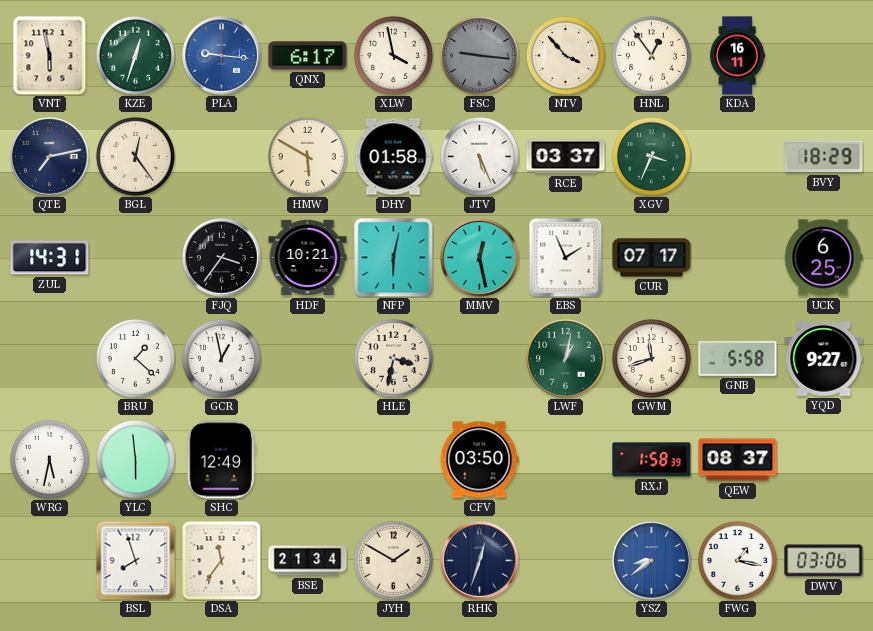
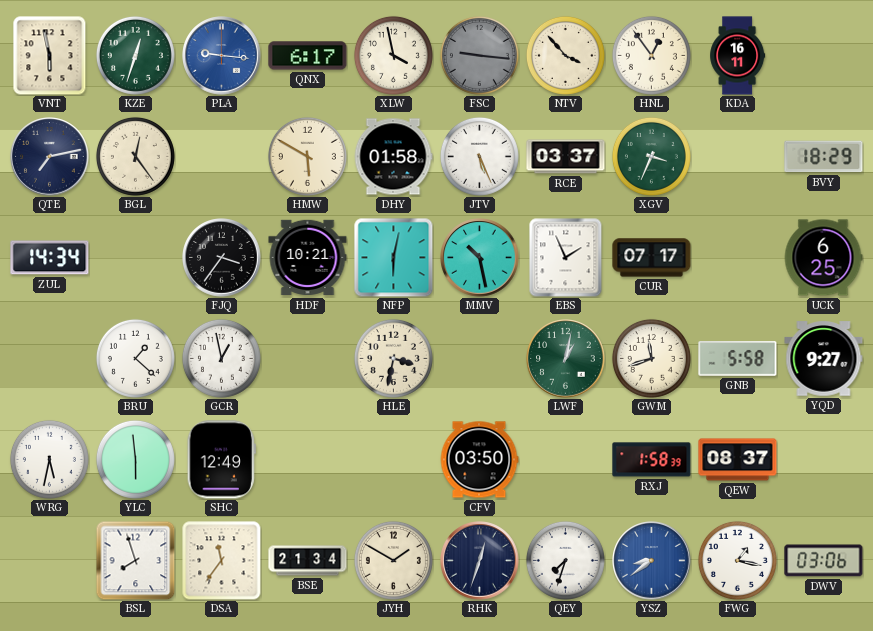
ZUL: 14:31 -> 14:34 (50, 258)
MMV: 12:28 -> 10:28 (480, 258)
QEY: none -> 7:33 (565, 560)
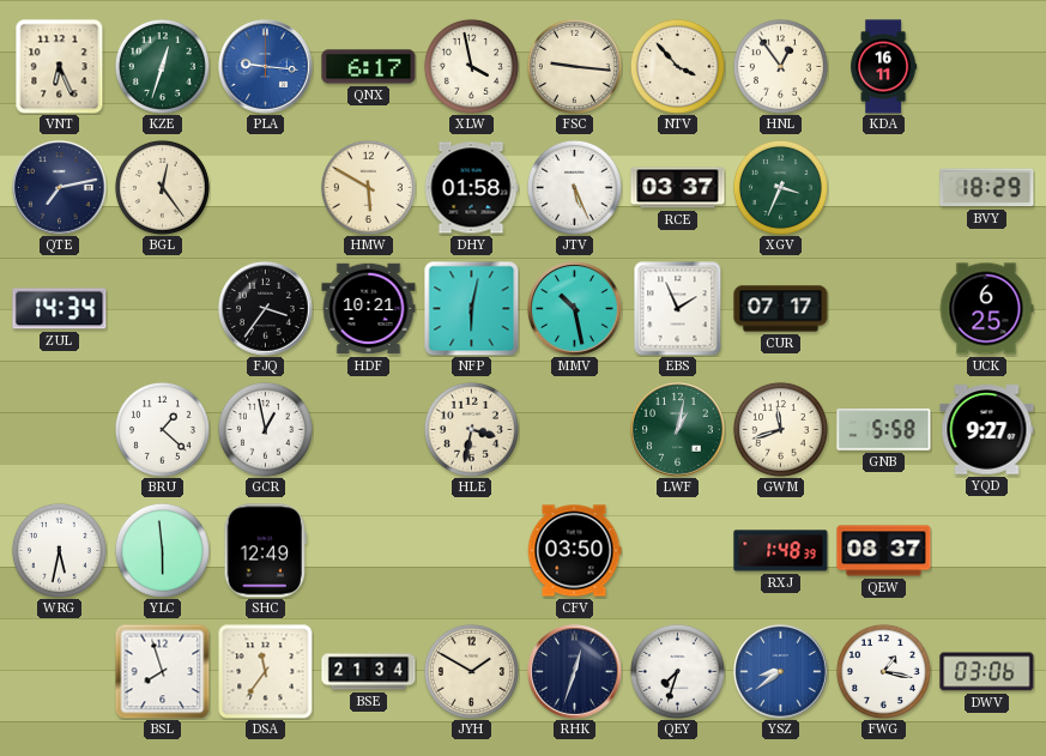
VNT: 5:58 -> 6:26 (60, 67)
FSC dial: grey -> cream (574, 66)
RXJ: 1:58 -> 1:48 (781, 551)
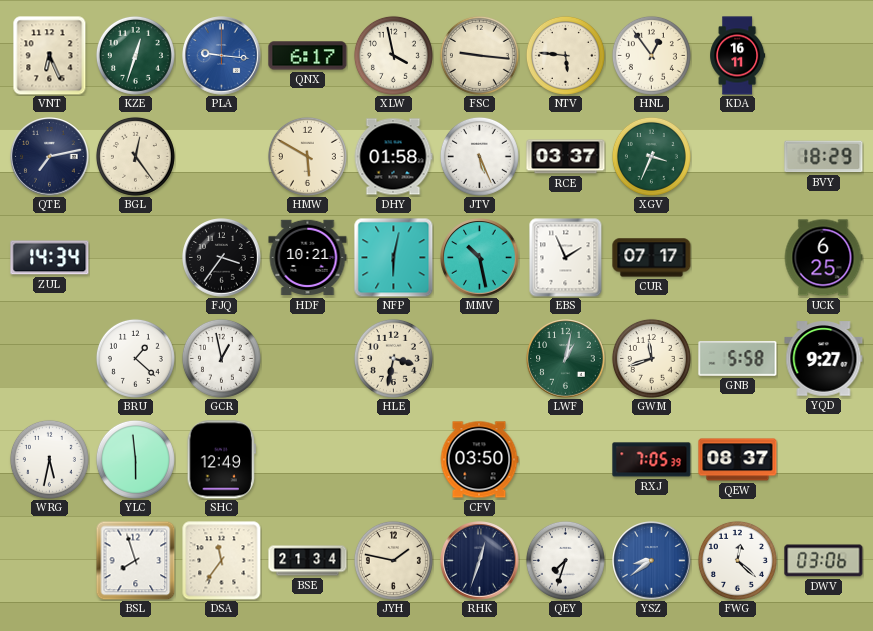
NTV: 3:53 -> 5:46 (565, 55)
RXJ: 1:48 -> 7:05 (652, 460)
JYH: 1:50 -> 1:47 (393, 560)
FWG: 1:17 -> 12:22 (737, 560)
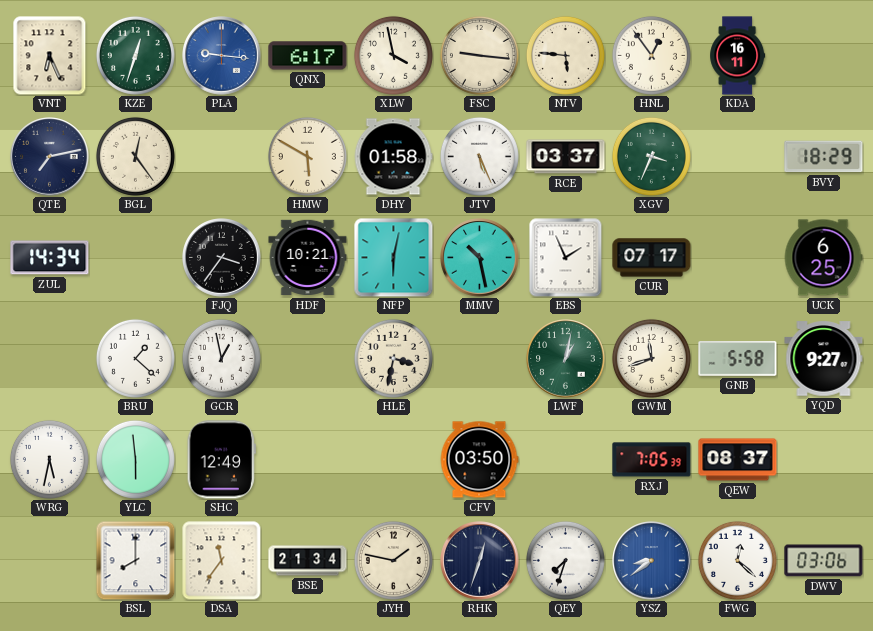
BSL: 7:57 -> 8:00 (135, 560)
